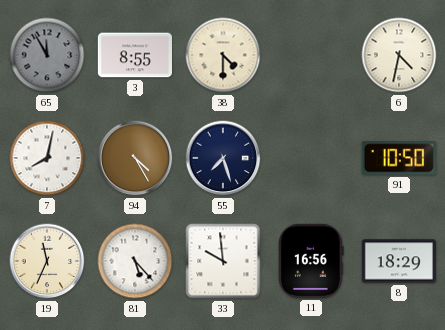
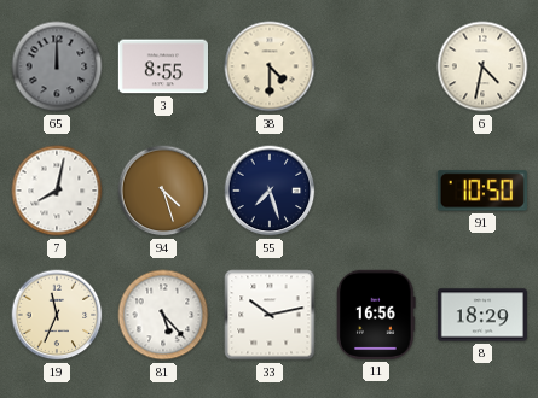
65: 11:55 -> 12:00 (57, 66)
94: 4:25 -> 4:27 (163, 191)
33: 9:59 -> 10:13 (270, 315)
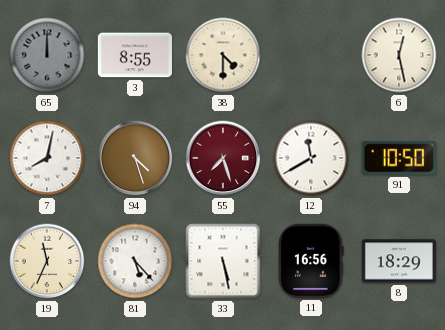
6: 4:32 -> 12:28 (399, 55)
55 dial: navy -> burgundy (223, 158)
12: none -> 11:40 (311, 158)
33: 10:13 -> 5:28 (223, 261)
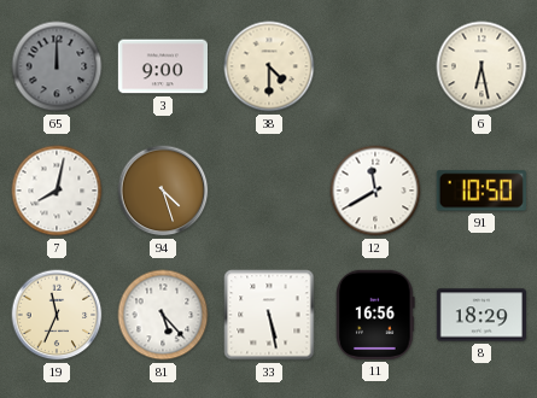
3: 8:55 -> 9:00 (162, 66)
6: 12:28 -> 6:28 (481, 66)
55: 7:27 -> none (223, 158)
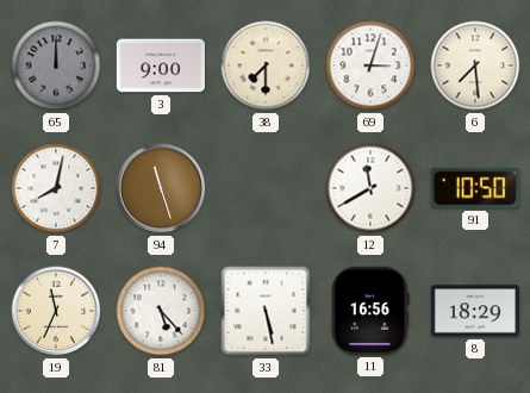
38: 4:30 -> 7:30 (266, 65)
69: none -> 3:03 (370, 65)
6: 6:28 -> 7:29 (475, 65)
94: 4:27 -> 11:27 (161, 188)
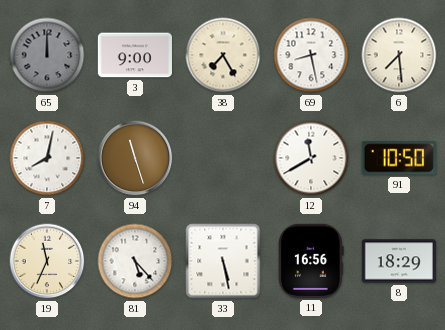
38: 7:30 -> 7:25 (223, 55)
69: 3:03 -> 8:28 (311, 55)
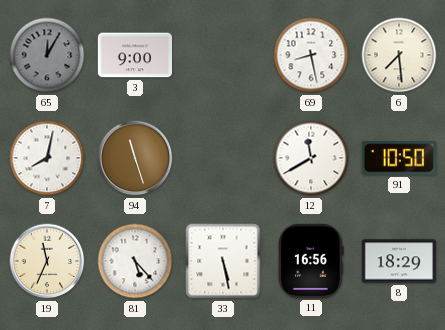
65: 12:00 -> 12:05 (47, 55)
38: 7:25 -> none (223, 55)
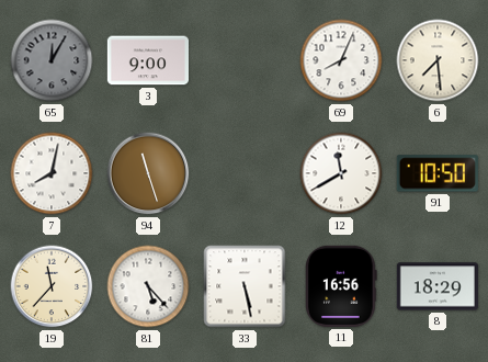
69: 8:28 -> 8:04 (341, 60)
19: 11:34 -> 11:37 (52, 286)
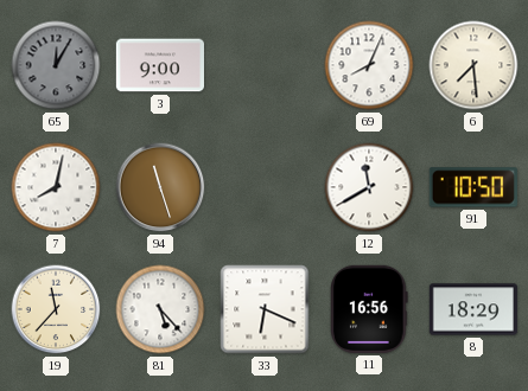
33: 5:28 -> 6:19 (265, 309)
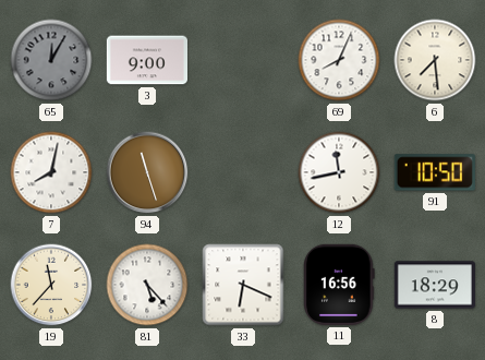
12: 11:40 -> 11:43 (339, 172)
